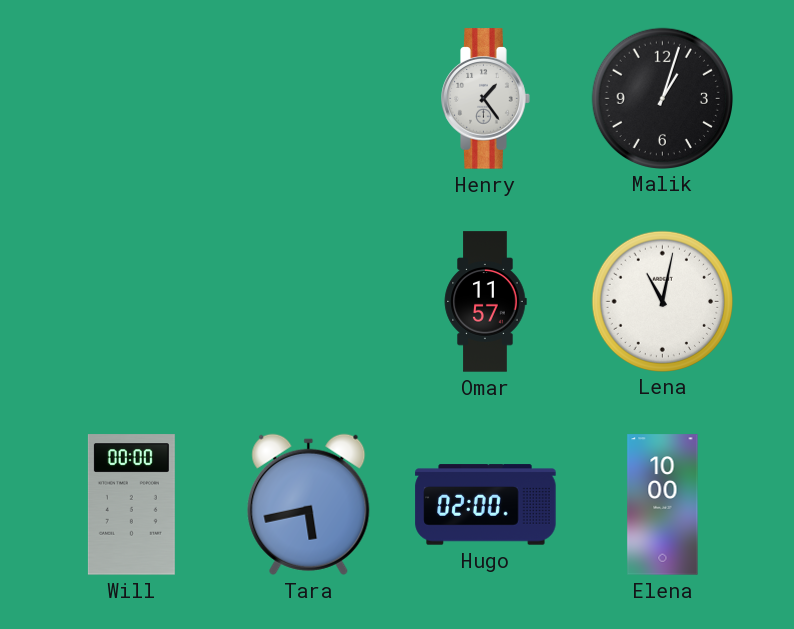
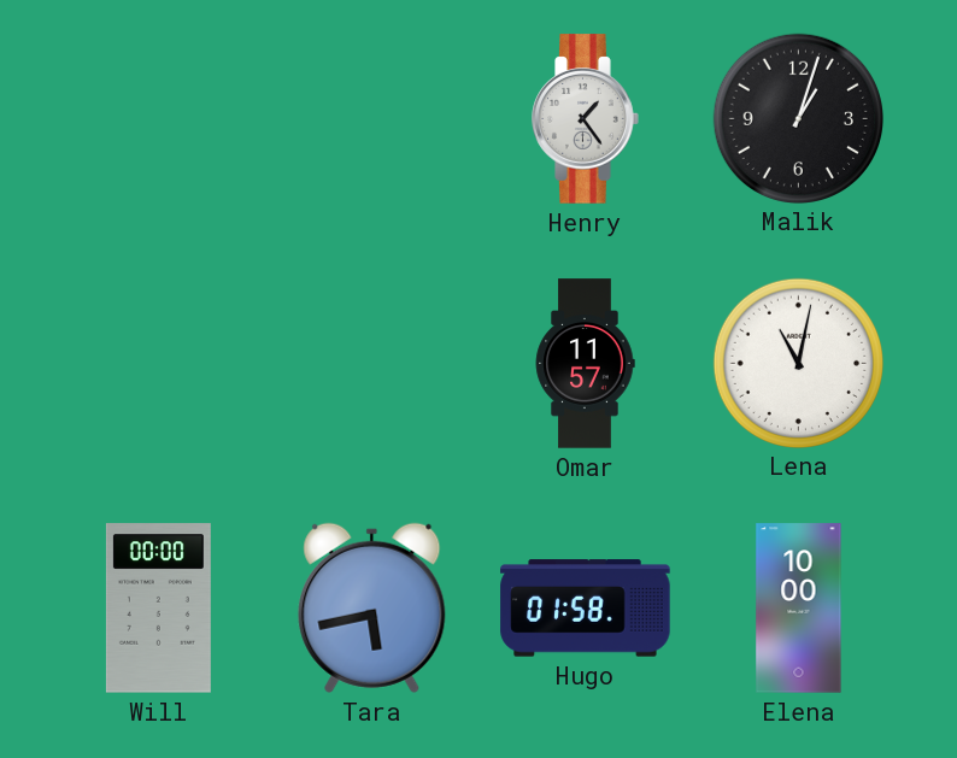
Hugo: 02:00 -> 01:58 (586, 609)
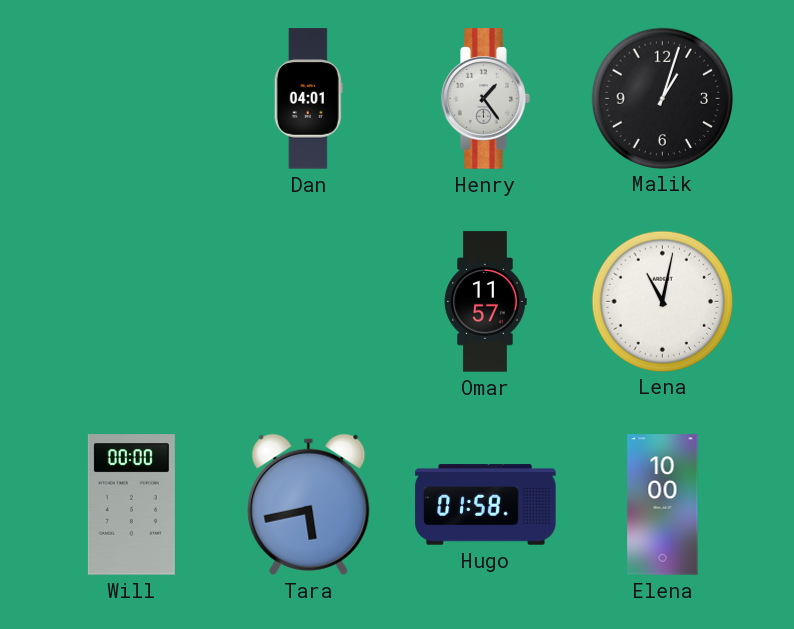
Dan: none -> 04:01 (308, 99)
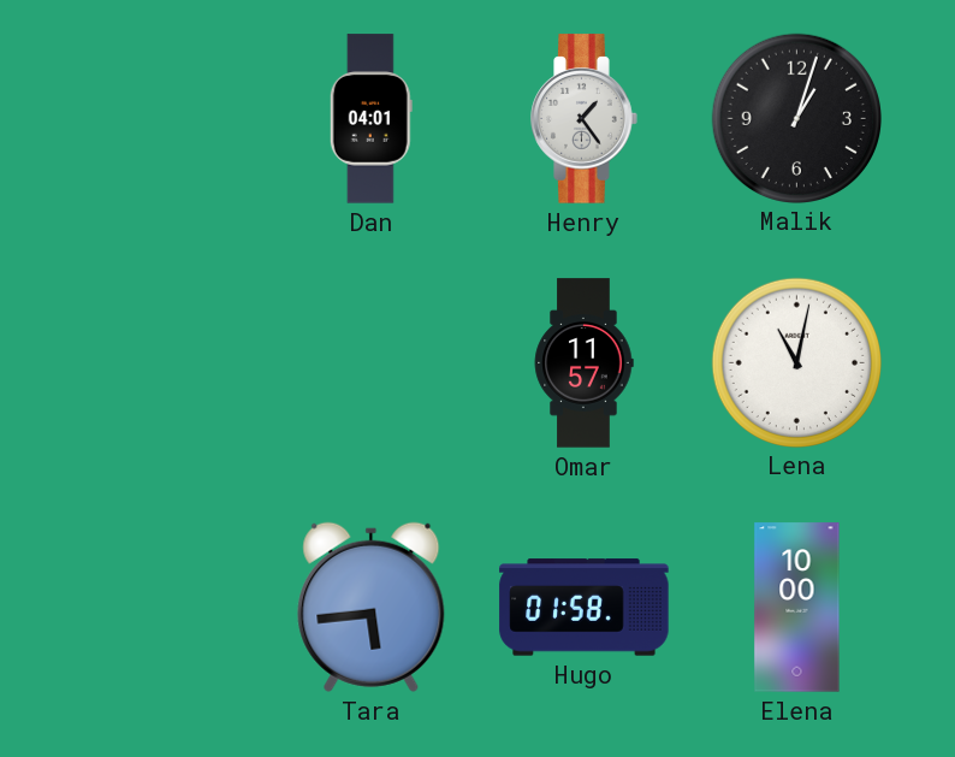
Will: 00:00 -> none (131, 505)
Tara: 5:43 -> 5:44 (372, 607)
